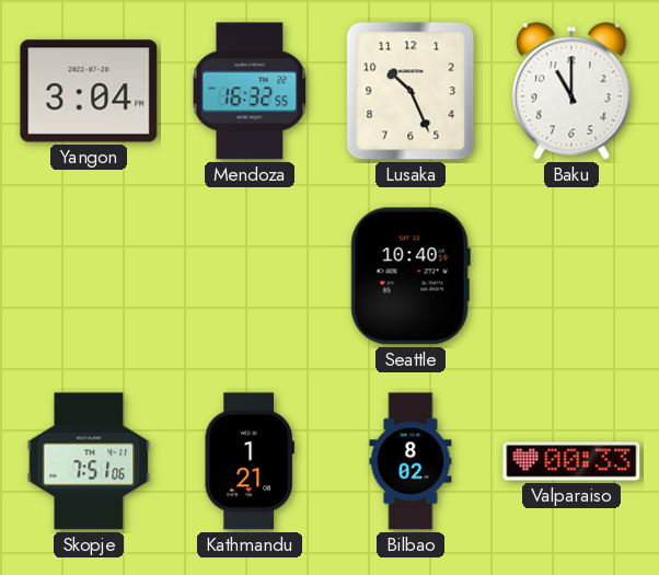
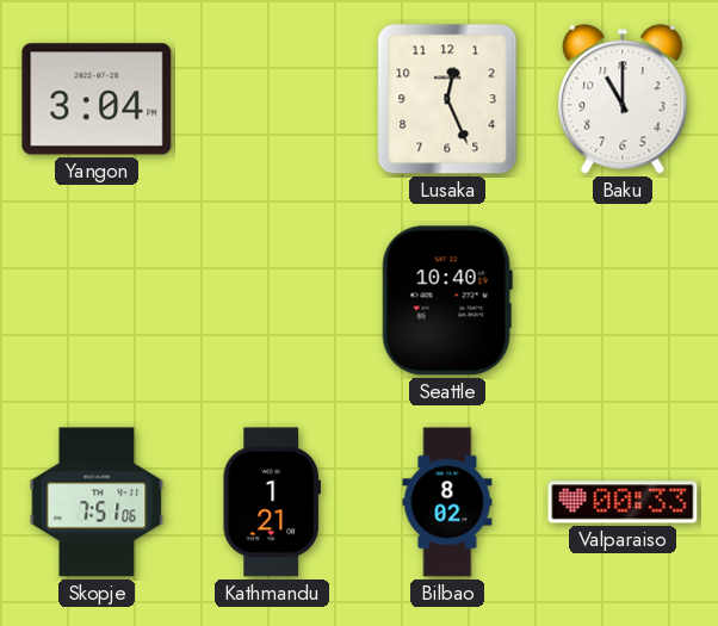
Mendoza: 16:32 -> none (250, 91)
Lusaka: 10:26 -> 12:26 (447, 99)
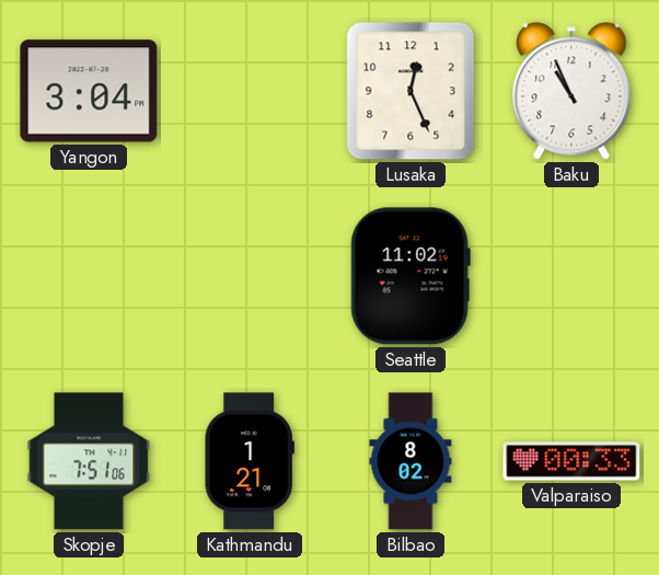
Baku: 11:00 -> 10:56 (571, 91)
Seattle: 10:40 -> 11:02 (411, 276)
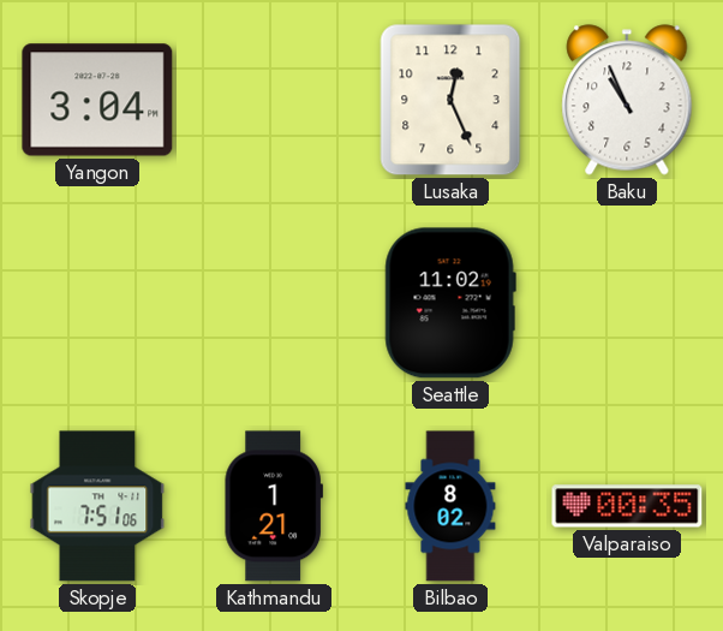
Valparaiso: 00:33 -> 00:35 (627, 506)
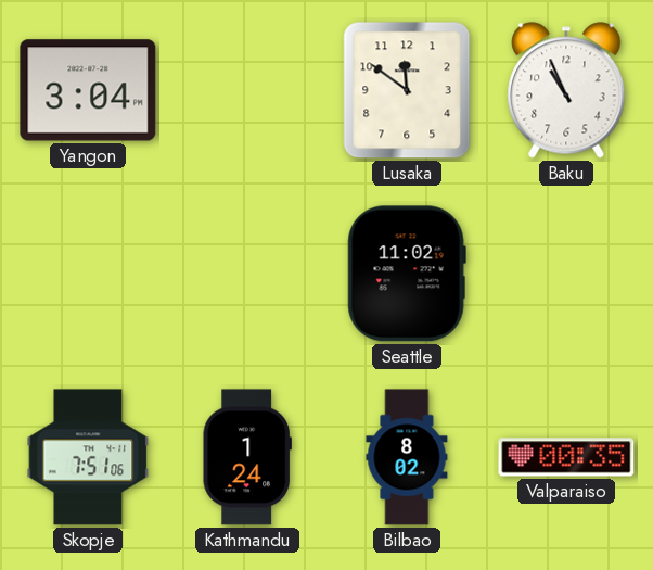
Lusaka: 12:26 -> 11:51 (407, 90)
Kathmandu: 1:21 -> 1:24 (247, 457)
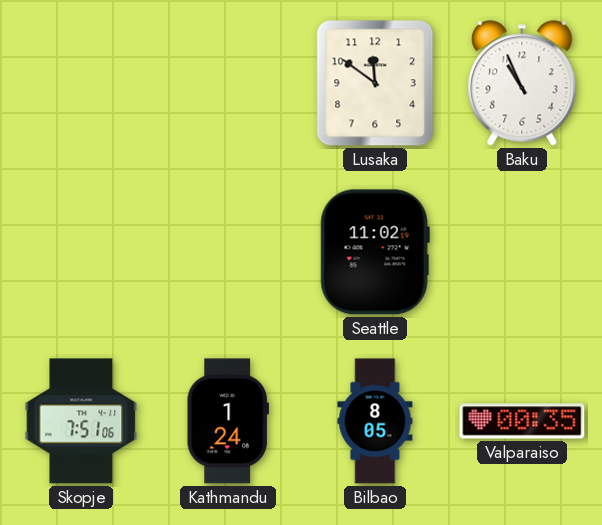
Yangon: 3:04 -> none (88, 90)
Bilbao: 8:02 -> 8:05 (375, 421)
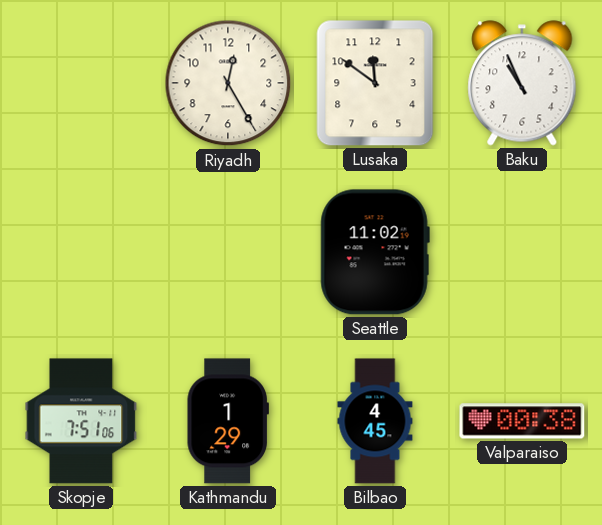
Riyadh: none -> 12:25 (228, 83)
Kathmandu: 1:24 -> 1:29 (228, 421)
Bilbao: 8:05 -> 4:45 (375, 421)
Valparaiso: 00:35 -> 00:38 (522, 421)
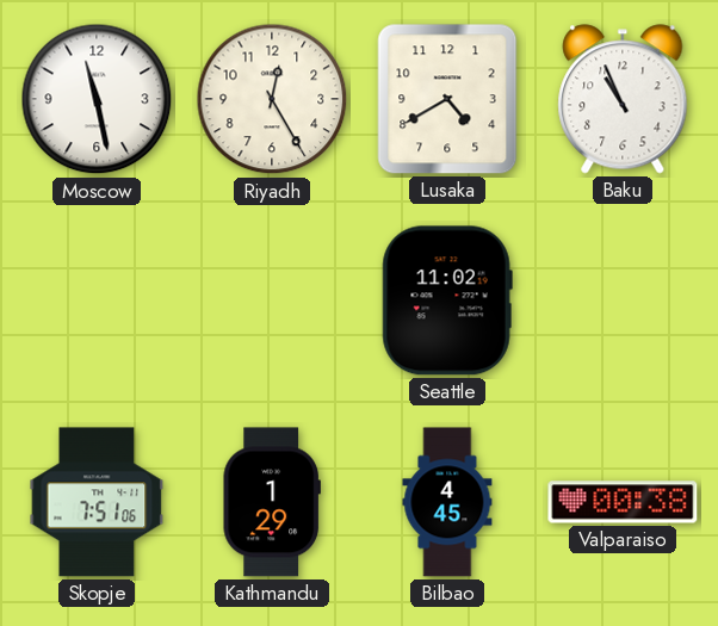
Moscow: none -> 11:28 (97, 99)
Lusaka: 11:51 -> 4:40 (447, 99)
